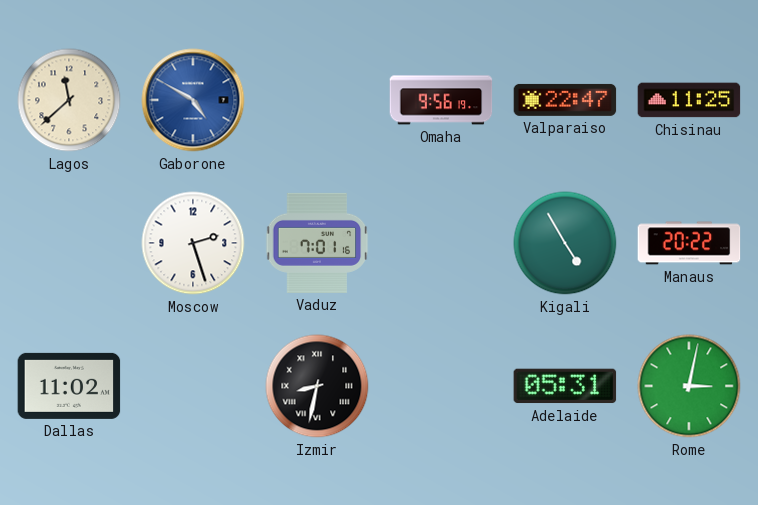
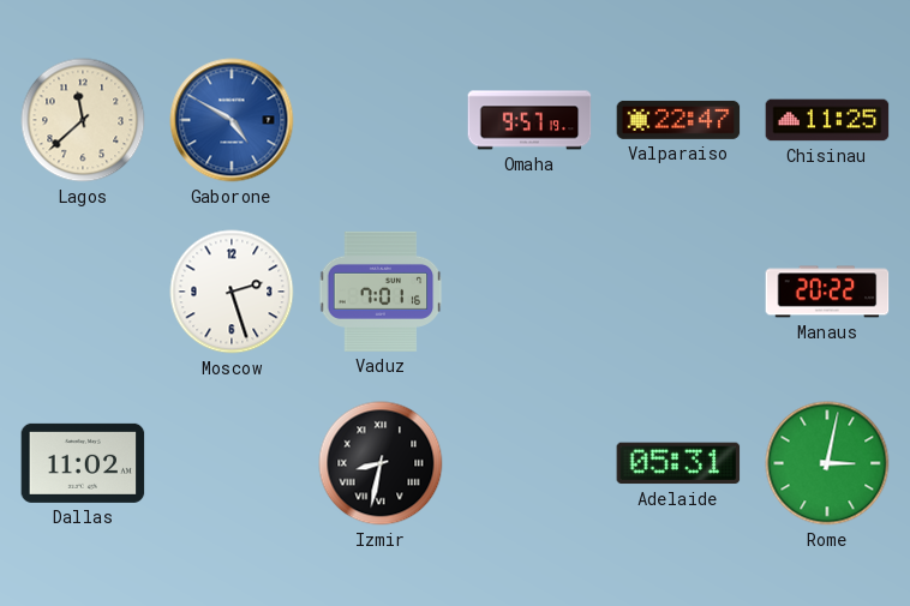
Omaha: 9:56 -> 9:57 (529, 120)
Kigali: 4:55 -> none (565, 243)
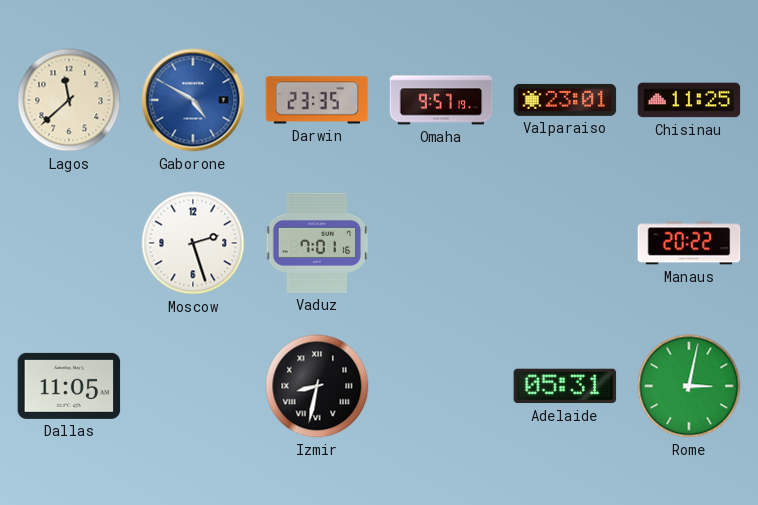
Darwin: none -> 23:35 (317, 100)
Valparaiso: 22:47 -> 23:01 (565, 100)
Dallas: 11:02 -> 11:05 (69, 386)
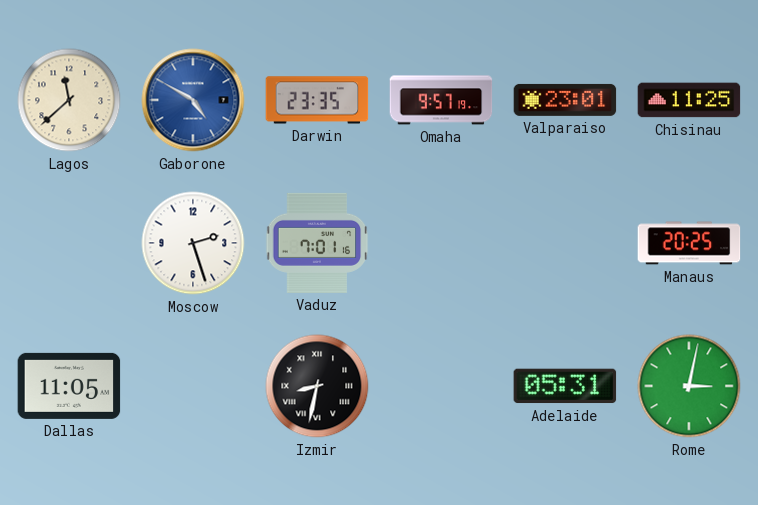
Manaus: 20:22 -> 20:25 (689, 243)
